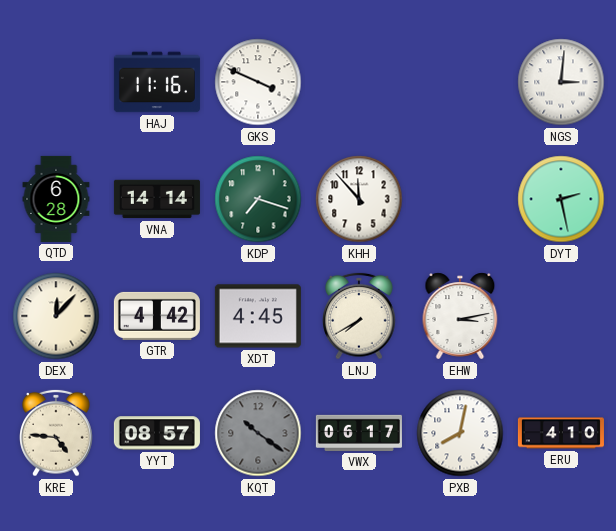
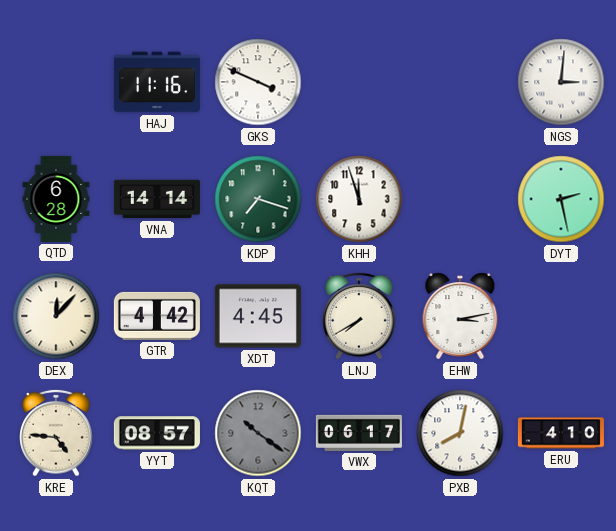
KHH: 11:53 -> 11:57 (359, 199)
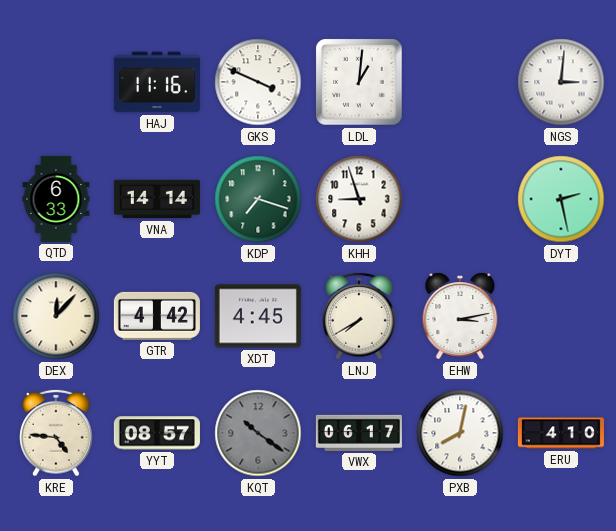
LDL: none -> 1:01 (359, 82)
QTD: 6:28 -> 6:33 (56, 199)
KHH: 11:57 -> 8:57 (359, 199)
